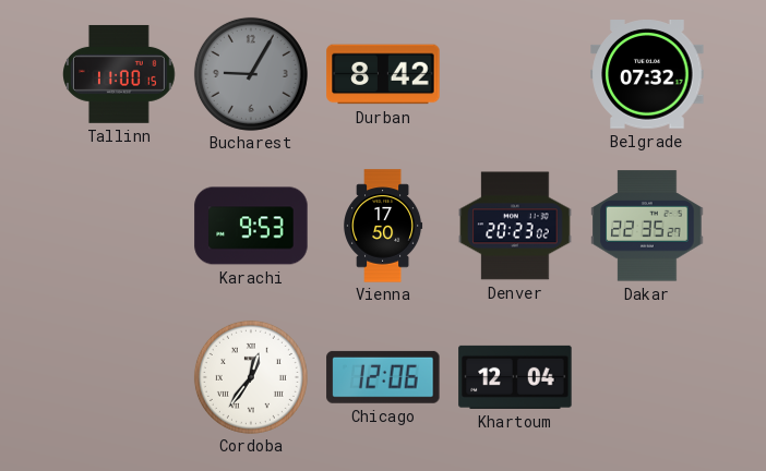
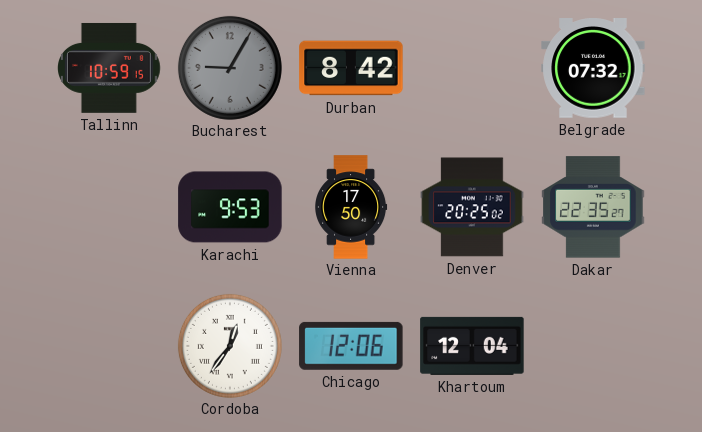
Tallinn: 11:00 -> 10:59 (110, 68)
Denver: 20:23 -> 20:25 (472, 207)
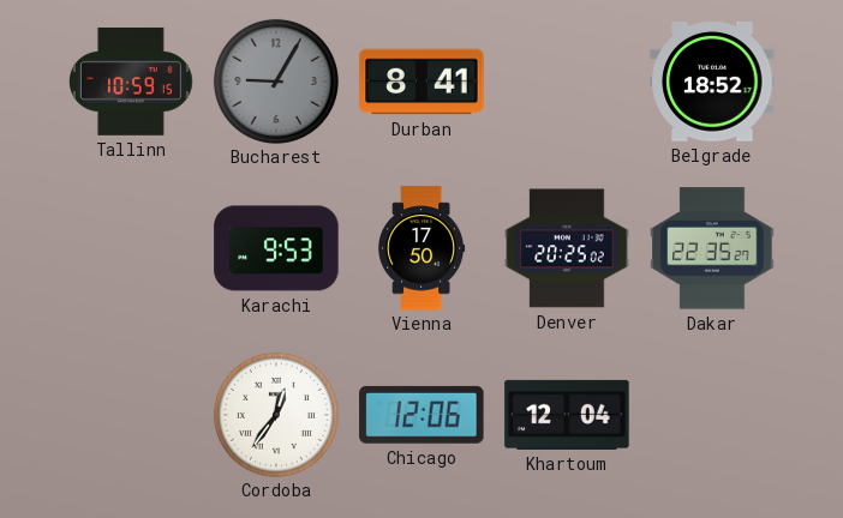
Durban: 8:42 -> 8:41 (421, 82)
Belgrade: 07:32 -> 18:52 (712, 83)
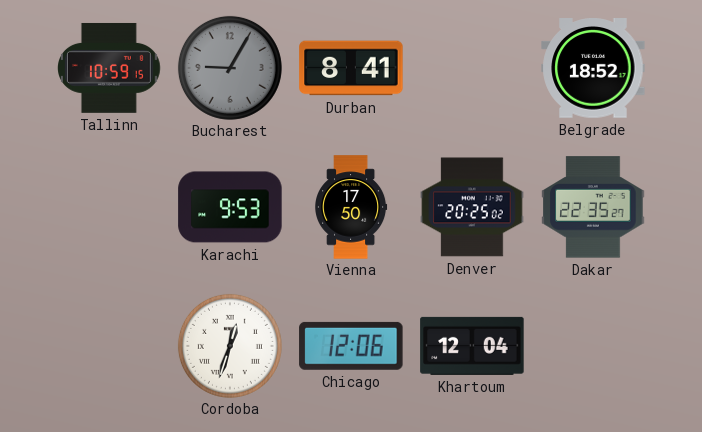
Cordoba: 12:36 -> 12:33 (230, 346)
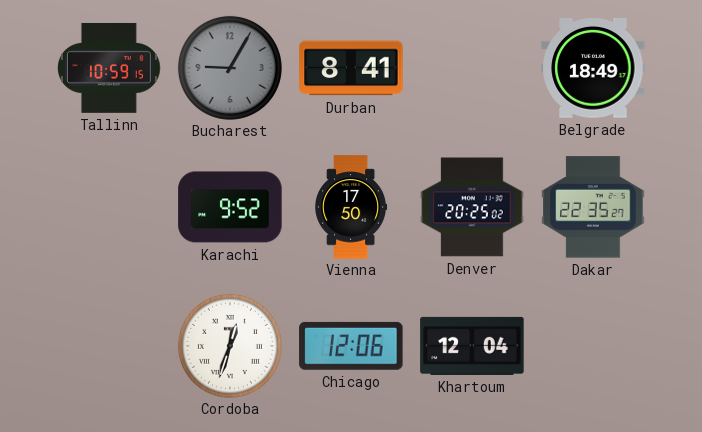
Belgrade: 18:52 -> 18:49 (593, 69)
Karachi: 9:53 -> 9:52 (230, 207)
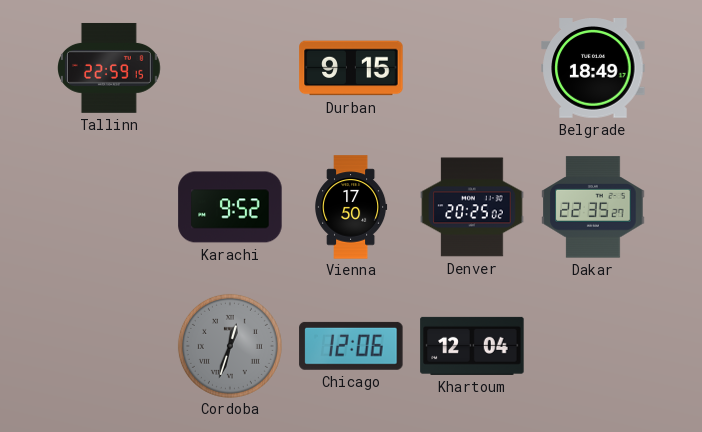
Tallinn: 10:59 -> 22:59 (110, 68)
Bucharest: 9:05 -> none (230, 68)
Durban: 8:41 -> 9:15 (351, 68)
Cordoba dial: white -> grey (230, 346)
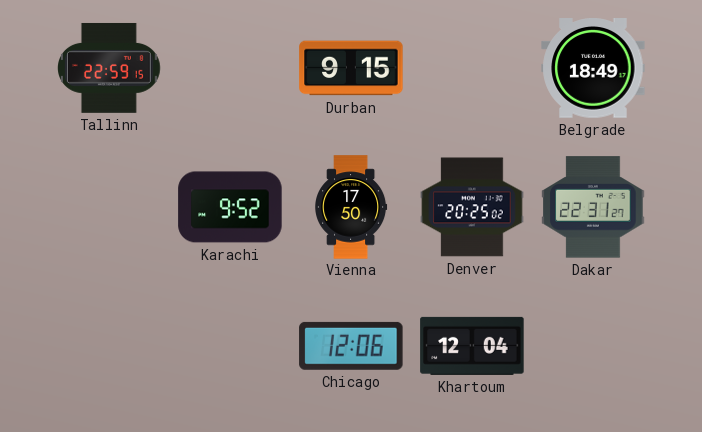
Dakar: 22:35 -> 22:31 (593, 207)
Cordoba: 12:33 -> none (230, 346)
